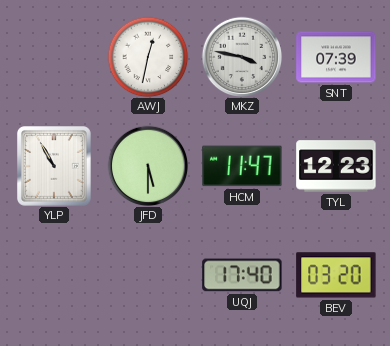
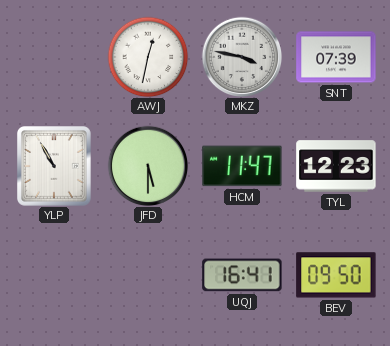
UQJ: 17:40 -> 16:41 (242, 275)
BEV: 03:20 -> 09:50 (336, 275)
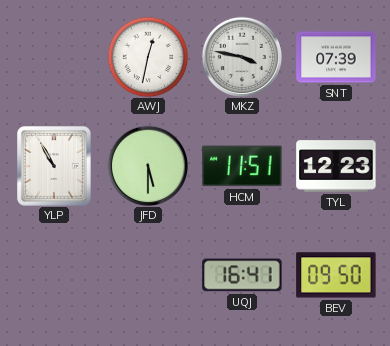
HCM: 11:47 -> 11:51 (242, 166)
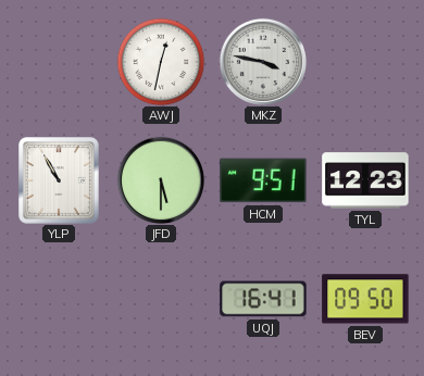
SNT: 07:39 -> none (336, 57)
HCM: 11:51 -> 9:51 (263, 180)
